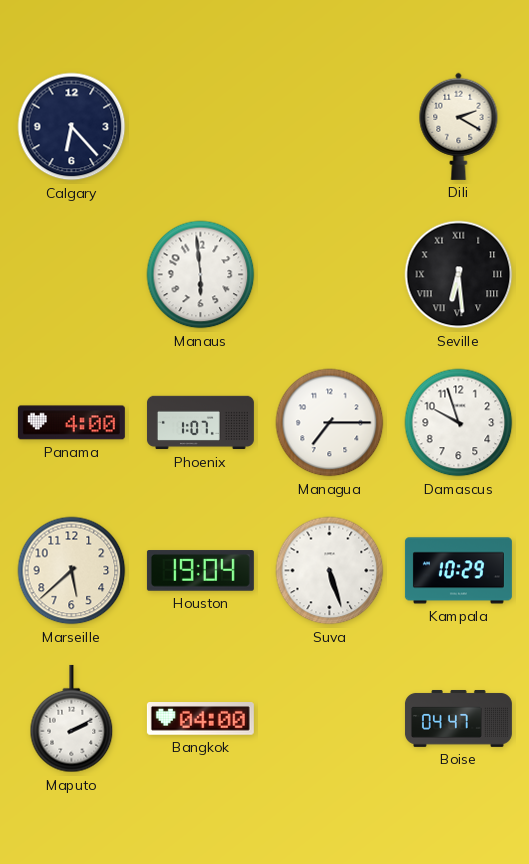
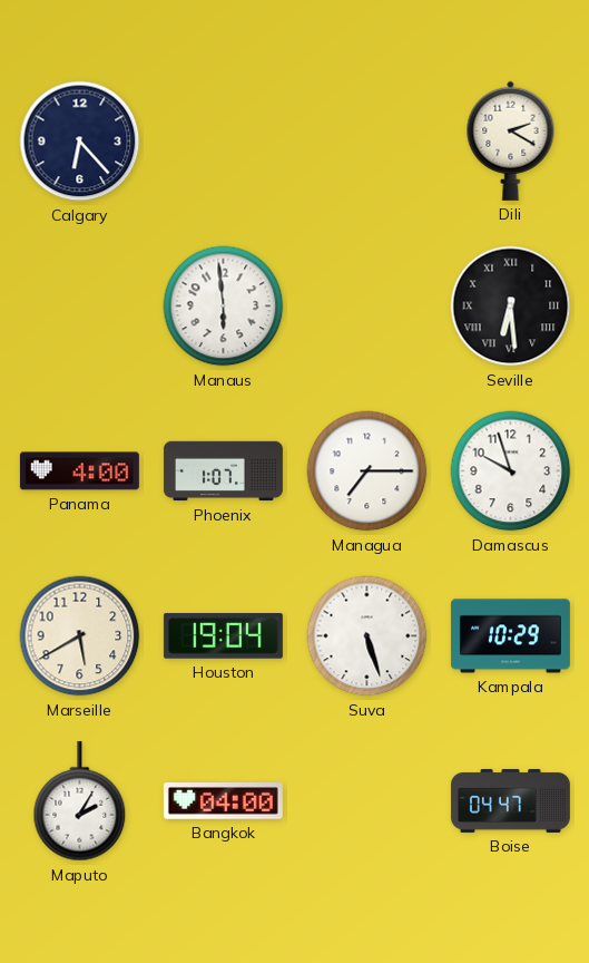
Marseille: 5:38 -> 5:40 (80, 636)
Maputo: 2:10 -> 2:05 (80, 801)
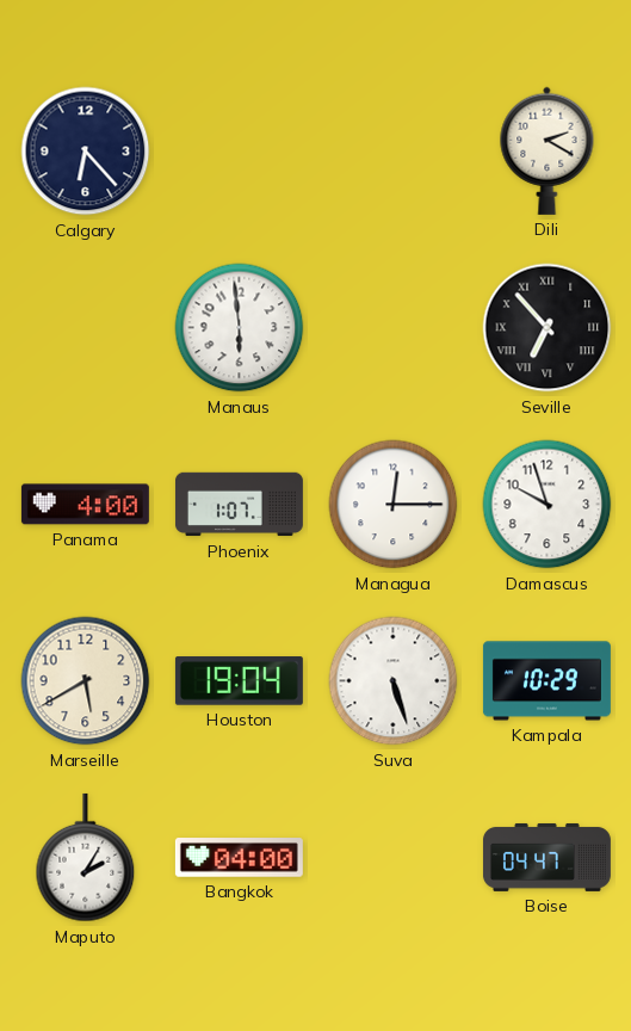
Seville: 6:29 -> 6:53 (548, 328)
Managua: 7:15 -> 12:15 (394, 505)
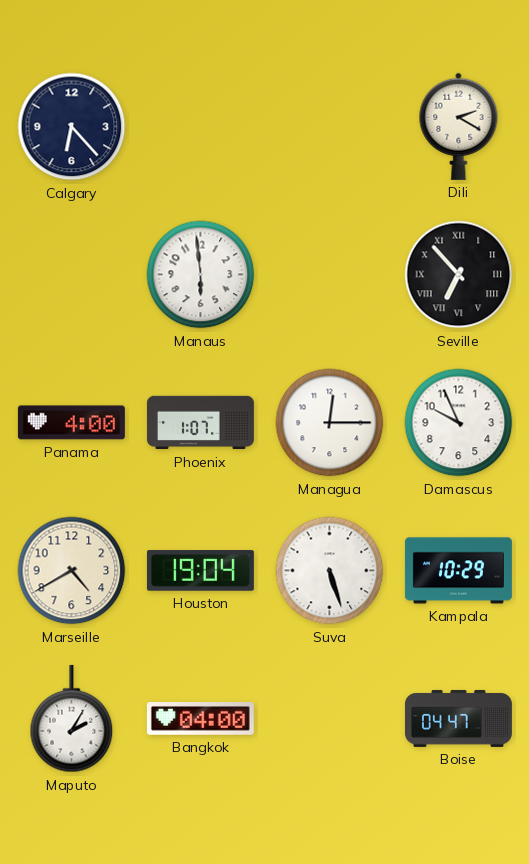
Damascus: 9:57 -> 9:56 (459, 423)
Marseille: 5:40 -> 4:40 (72, 571)
